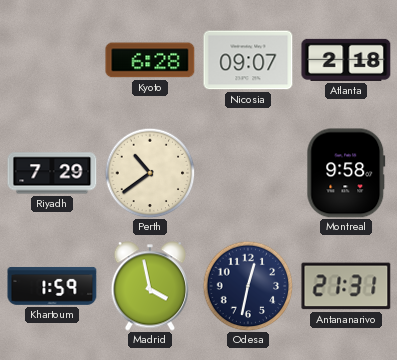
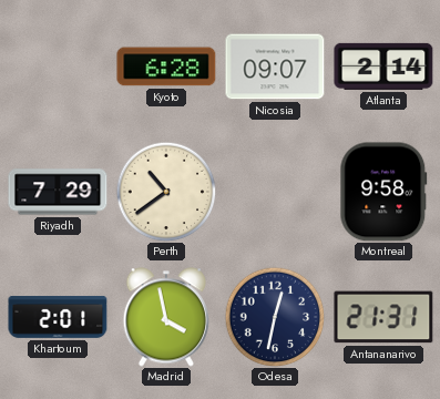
Atlanta: 2:18 -> 2:14 (383, 66)
Khartoum: 1:59 -> 2:01 (58, 317)
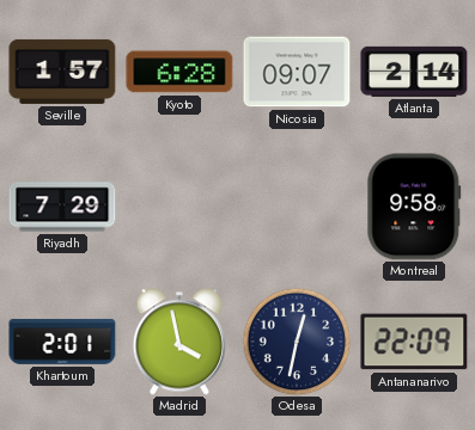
Seville: none -> 1:57 (62, 72)
Perth: 10:39 -> none (166, 192)
Antananarivo: 21:31 -> 22:09 (414, 342)
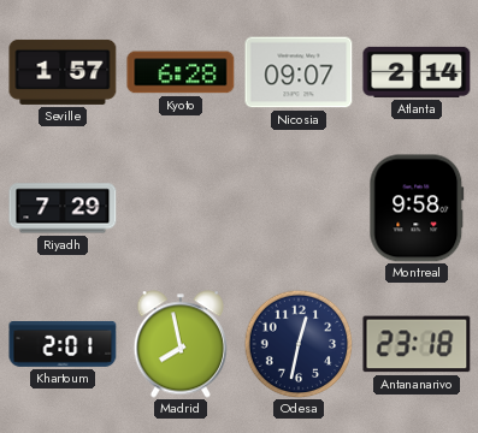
Madrid: 3:58 -> 7:58 (179, 344)
Antananarivo: 22:09 -> 23:18 (417, 344)
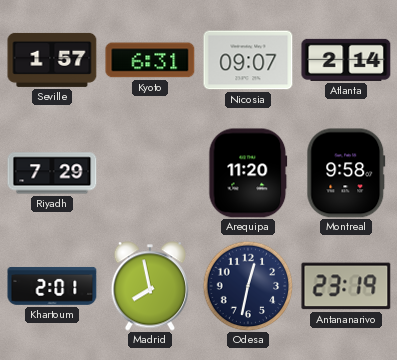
Kyoto: 6:28 -> 6:31 (150, 60)
Arequipa: none -> 11:20 (248, 173)
Antananarivo: 23:18 -> 23:19 (346, 286)
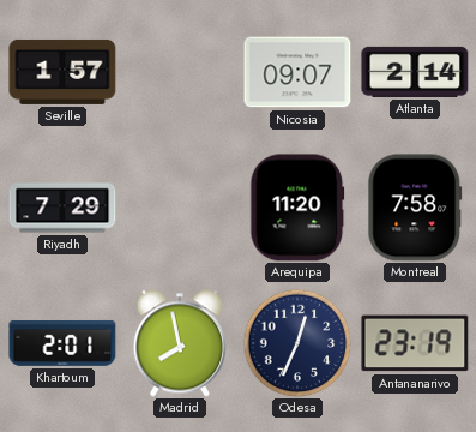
Kyoto: 6:31 -> none (150, 60)
Montreal: 9:58 -> 7:58 (415, 208)
Odesa: 12:32 -> 12:34 (297, 343)
